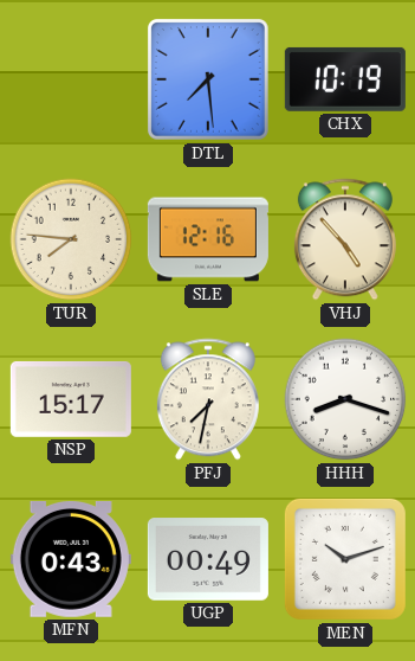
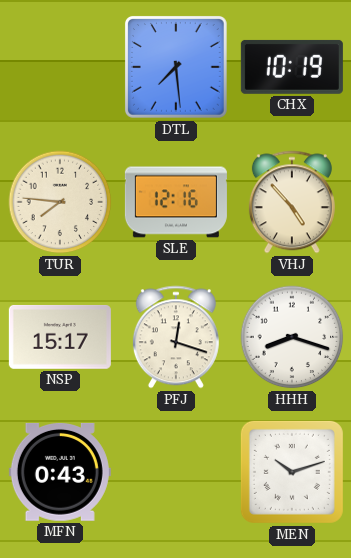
PFJ: 7:32 -> 12:18 (176, 337)
UGP: 00:49 -> none (208, 559)
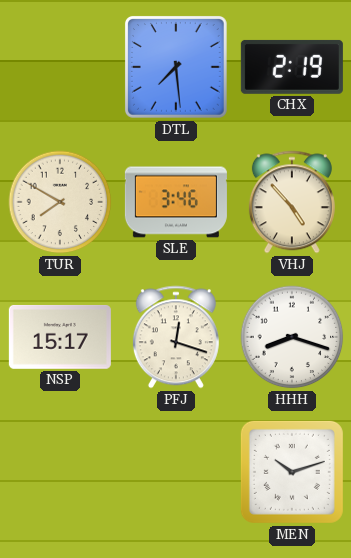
CHX: 10:19 -> 2:19 (292, 67)
TUR: 7:46 -> 7:50 (60, 202)
SLE: 12:16 -> 3:46 (176, 202)
MFN: 0:43 -> none (60, 472)
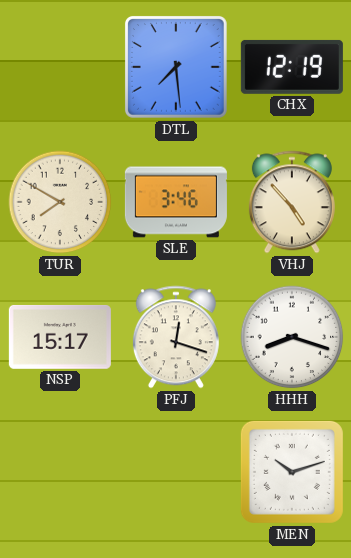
CHX: 2:19 -> 12:19 (292, 67)
